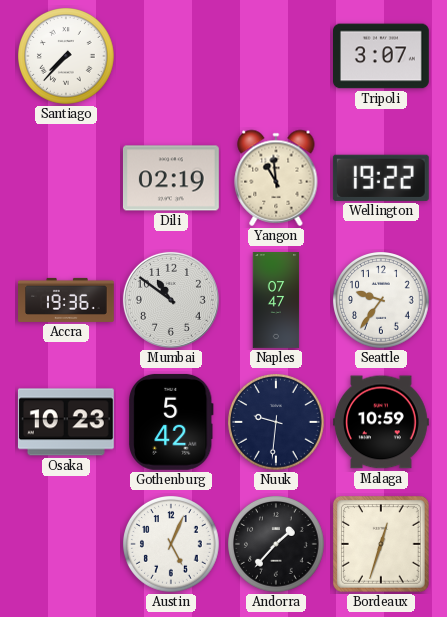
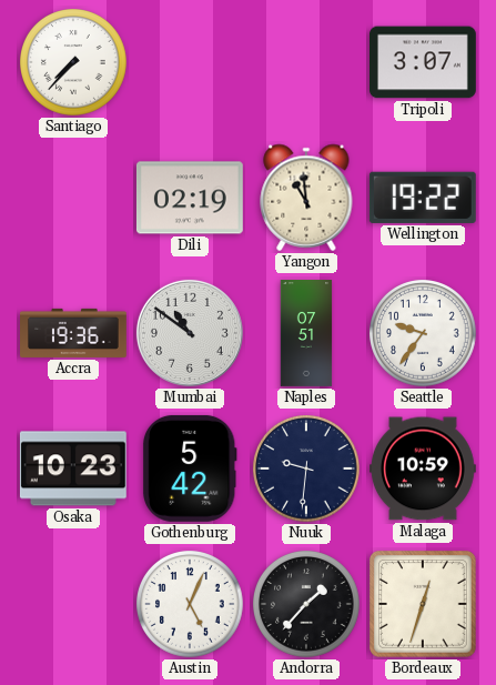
Naples: 07:47 -> 07:51 (306, 334)
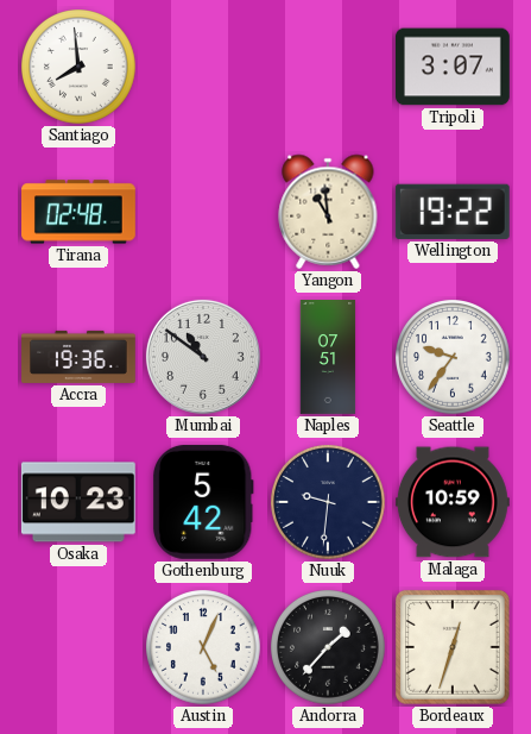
Santiago: 7:37 -> 7:59 (80, 68)
Tirana: none -> 02:48 (80, 212)
Dili: 02:19 -> none (190, 198)
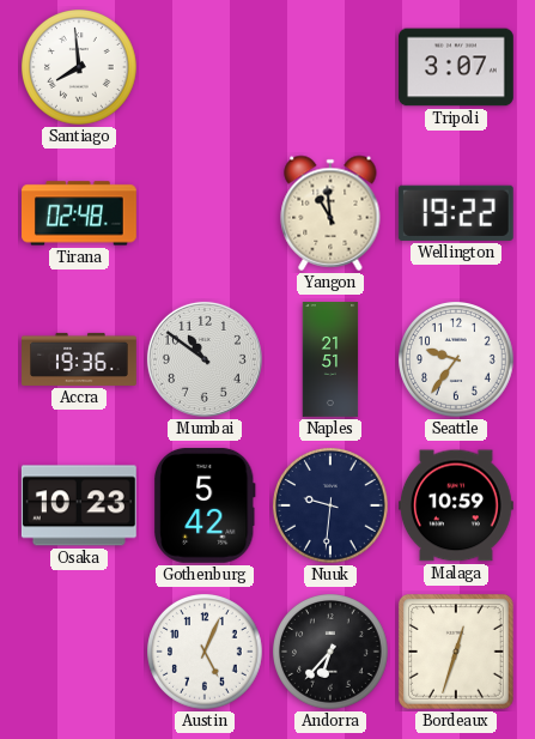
Naples: 07:51 -> 21:51 (330, 361)
Andorra: 1:37 -> 6:37 (332, 653)
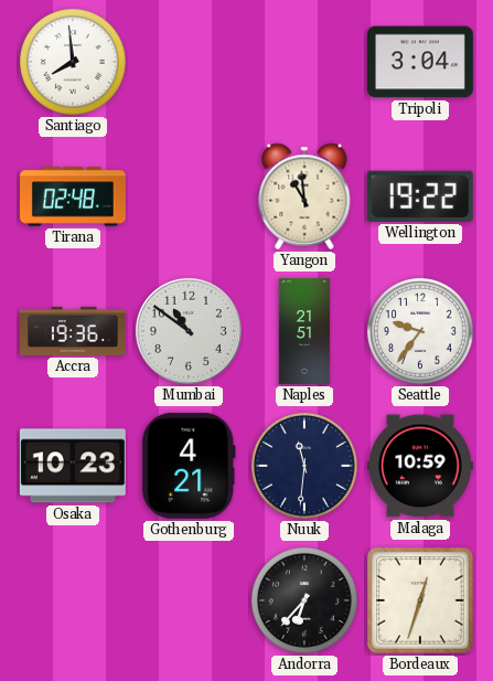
Tripoli: 3:07 -> 3:04 (421, 62)
Gothenburg: 5:42 -> 4:21 (189, 466)
Nuuk: 9:31 -> 11:31 (306, 467)
Austin: 5:04 -> none (206, 653)
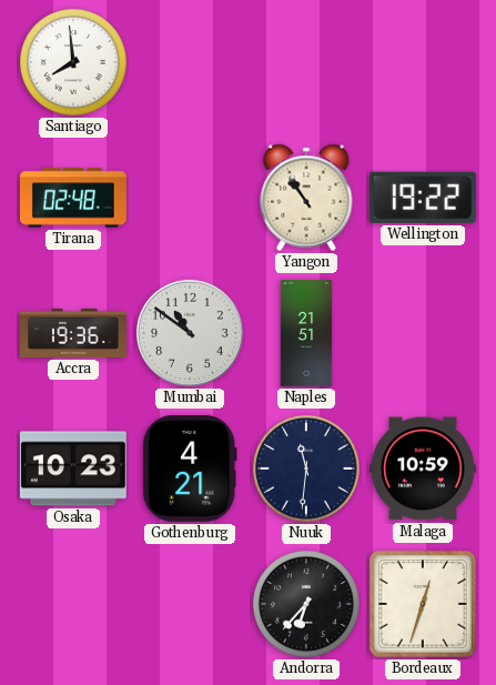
Tripoli: 3:04 -> none (421, 62)
Yangon: 10:59 -> 10:54 (306, 198)
Seattle: 9:36 -> none (421, 332)
